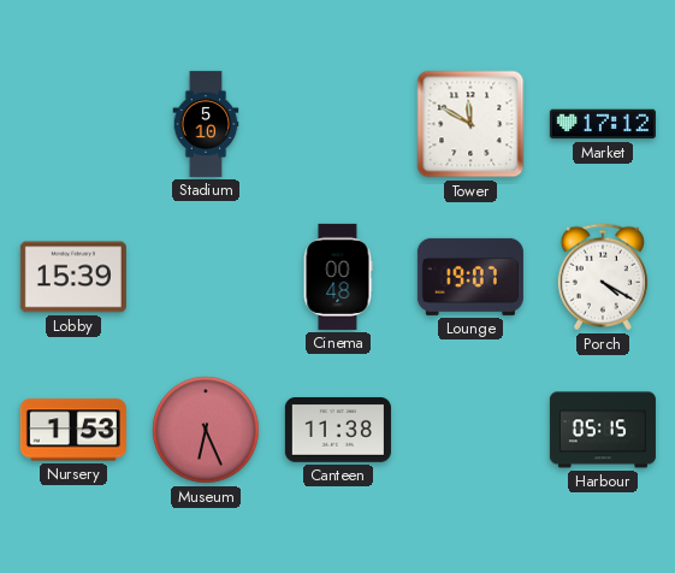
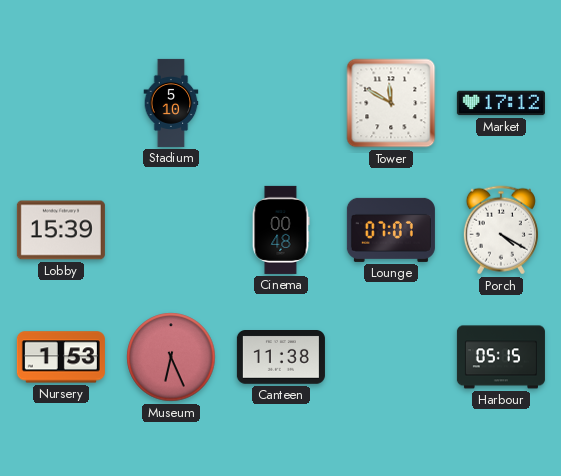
Lounge: 19:07 -> 07:07 (391, 230)
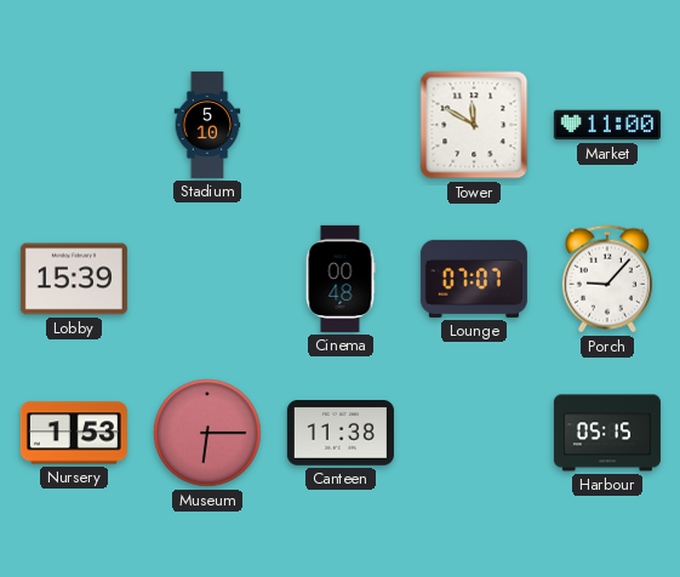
Market: 17:12 -> 11:00 (607, 125)
Porch: 4:20 -> 9:07 (607, 279)
Museum: 6:26 -> 6:15 (207, 433)
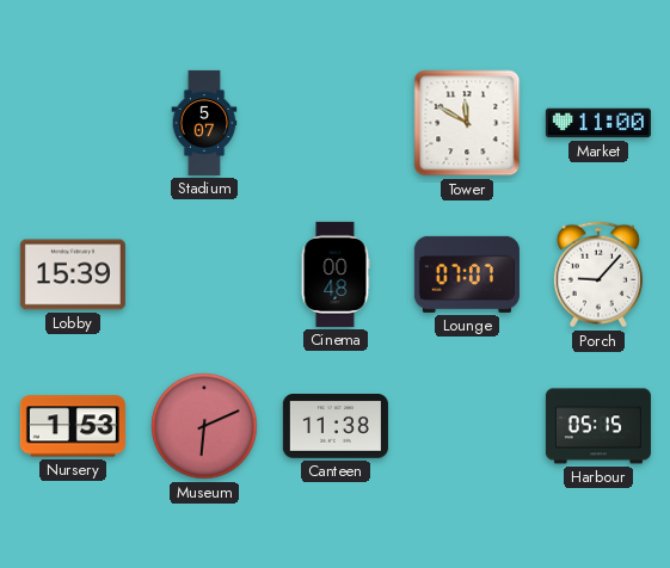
Stadium: 5:10 -> 5:07 (204, 123)
Museum: 6:15 -> 6:11 (204, 426)
